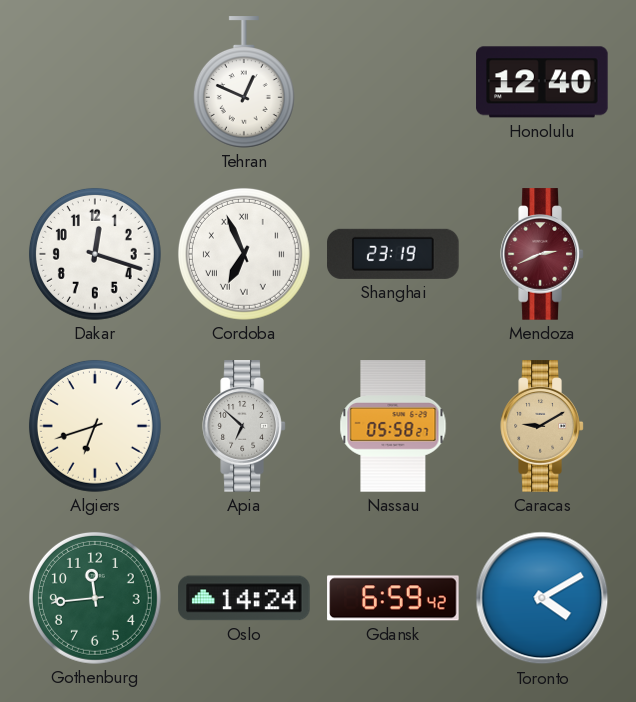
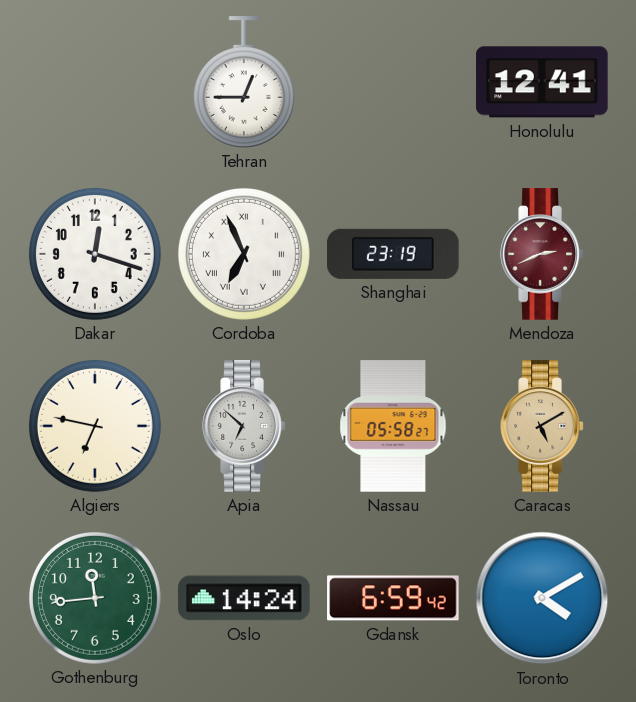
Tehran: 12:49 -> 12:45 (244, 82)
Honolulu: 12:40 -> 12:41 (542, 82)
Algiers: 6:42 -> 6:47 (95, 426)
Caracas: 9:10 -> 5:10 (542, 426)
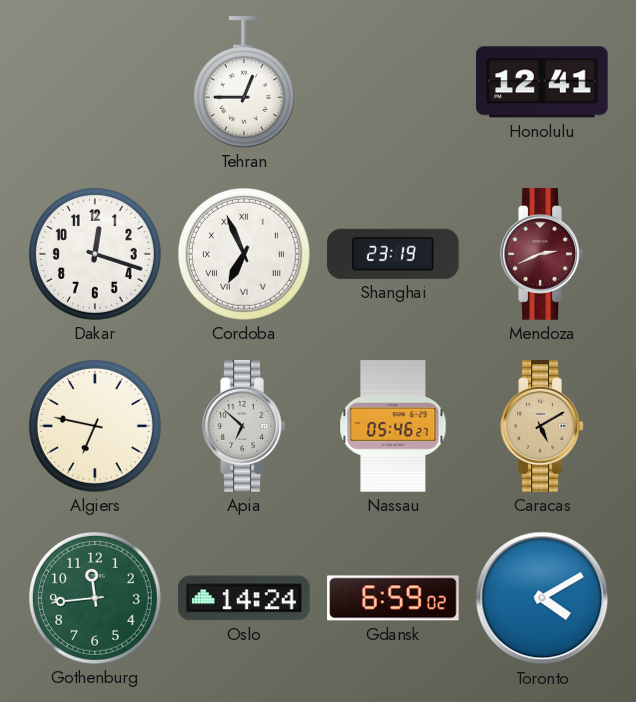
Nassau: 05:58 -> 05:46 (393, 426)
Gdansk: 6:59:42 -> 6:59:02 (393, 598)
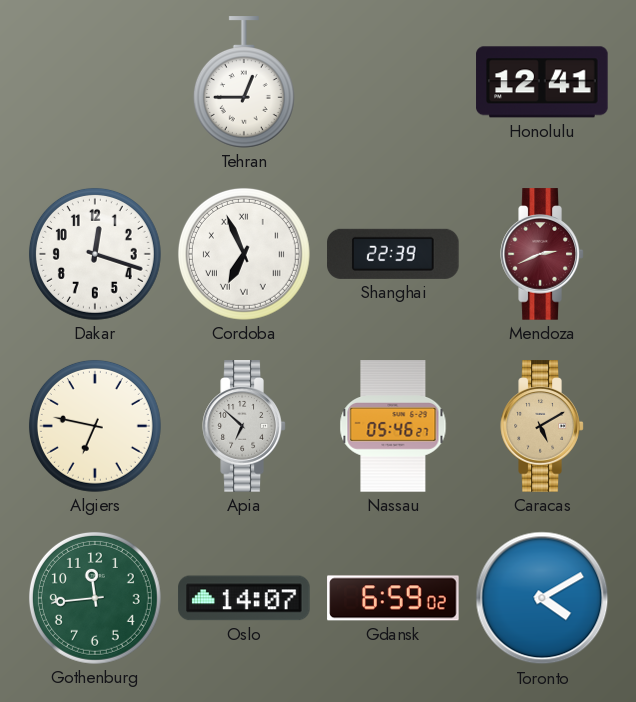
Shanghai: 23:19 -> 22:39 (393, 254)
Oslo: 14:24 -> 14:07 (244, 598)
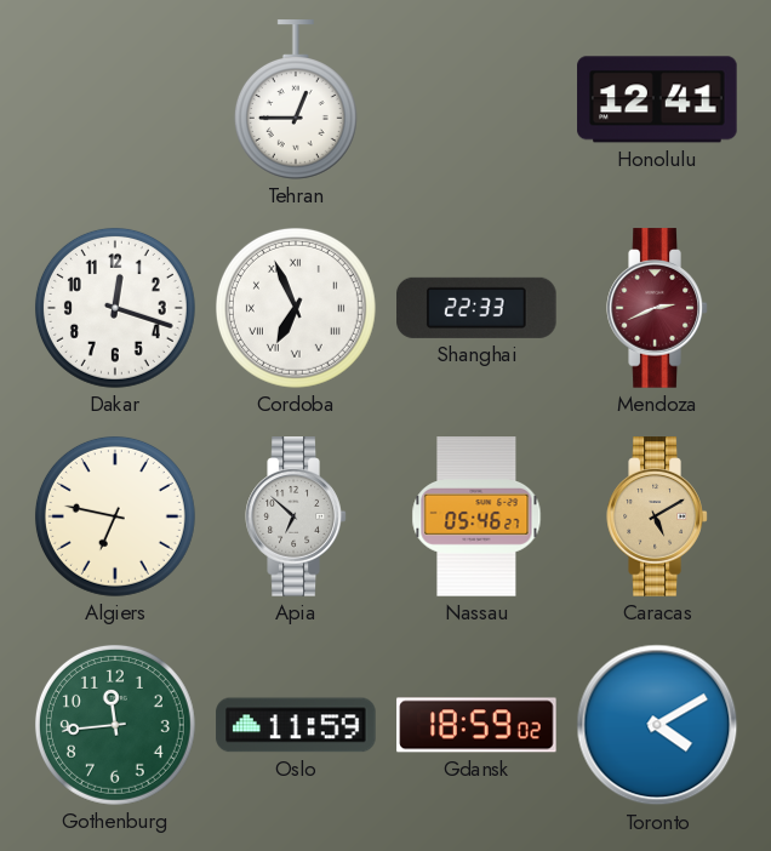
Shanghai: 22:39 -> 22:33 (476, 308)
Oslo: 14:07 -> 11:59 (296, 725)
Gdansk: 6:59 -> 18:59 (476, 725)
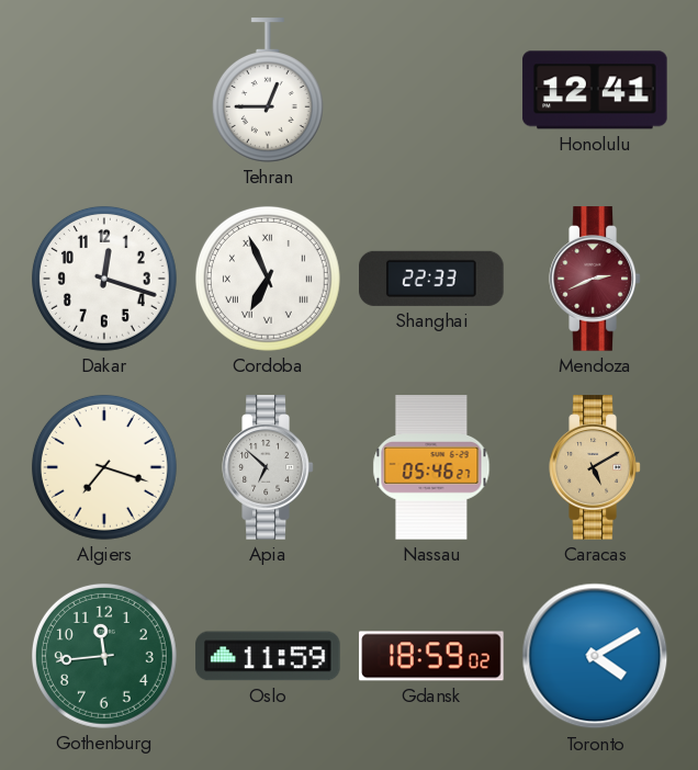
Algiers: 6:47 -> 7:18 (104, 467)
